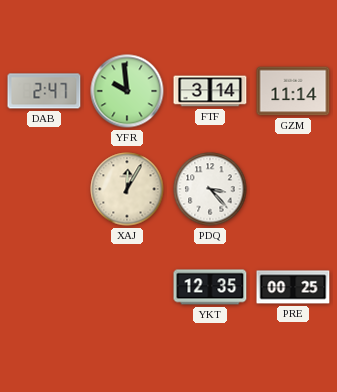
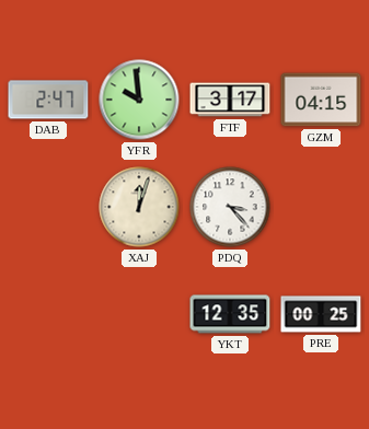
FTF: 3:14 -> 3:17 (230, 100)
GZM: 11:14 -> 04:15 (321, 100)
XAJ: 12:05 -> 12:03 (139, 207)
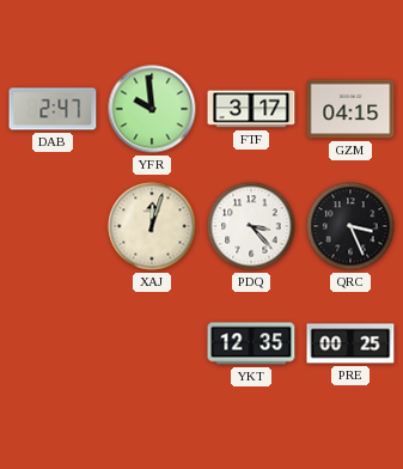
QRC: none -> 3:26 (350, 226)
